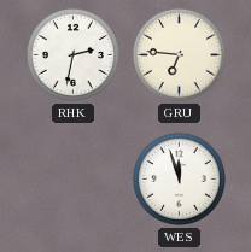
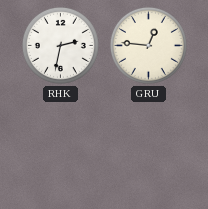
GRU: 6:46 -> 12:46 (148, 45)
WES: 11:57 -> none (179, 178)
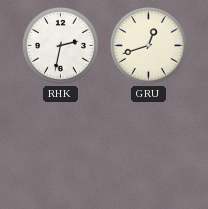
GRU: 12:46 -> 12:42 (148, 45)
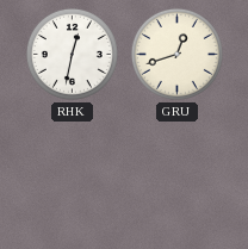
RHK: 2:32 -> 12:32 (72, 54)
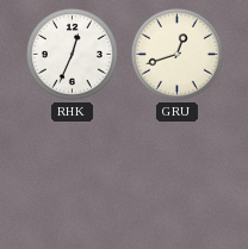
RHK: 12:32 -> 12:34 (72, 54)
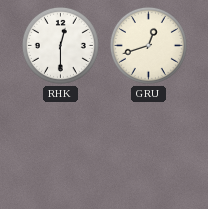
RHK: 12:34 -> 12:30 (60, 45)
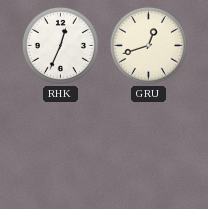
RHK: 12:30 -> 12:34 (60, 45)
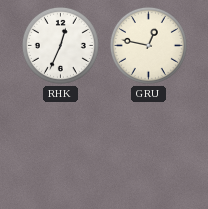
GRU: 12:42 -> 12:47 (148, 45)
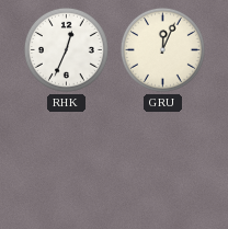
GRU: 12:47 -> 12:04 (162, 49)
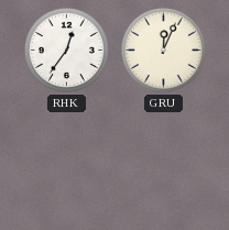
RHK: 12:34 -> 12:36 (66, 50)
